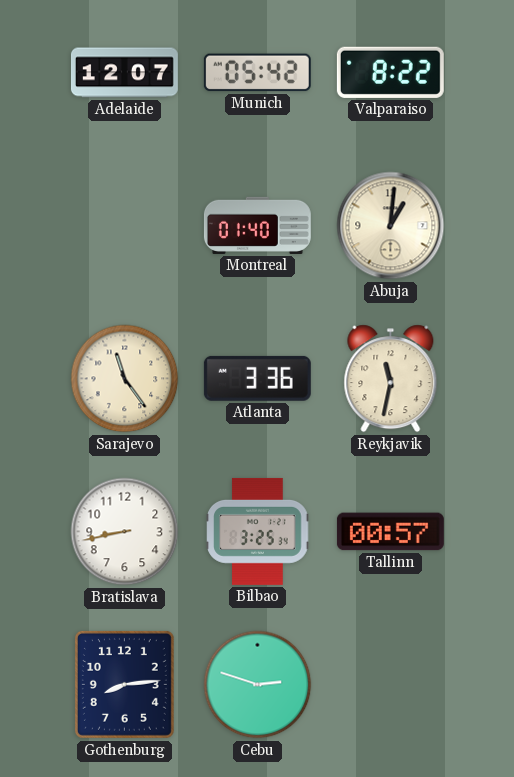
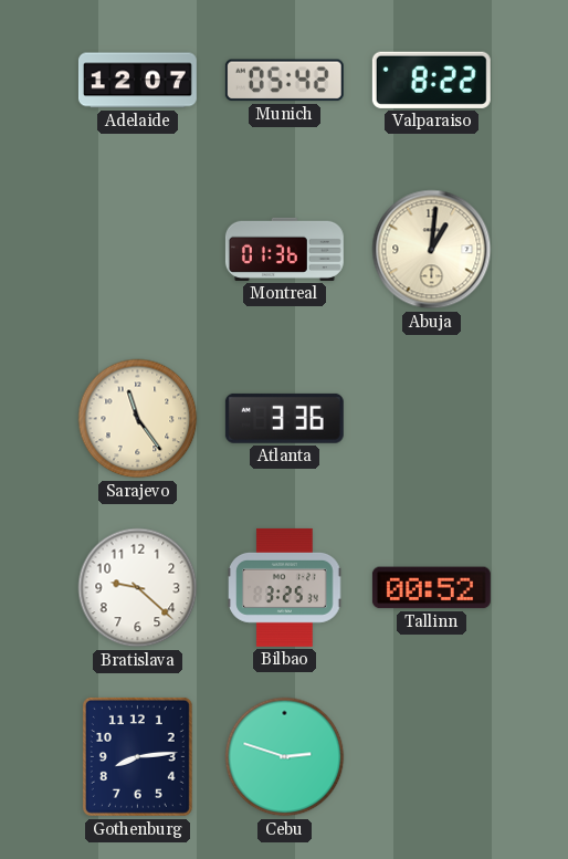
Montreal: 01:40 -> 01:36 (284, 249)
Reykjavik: 11:32 -> none (391, 379)
Bratislava: 8:43 -> 9:22 (138, 588)
Tallinn: 00:57 -> 00:52 (431, 588)
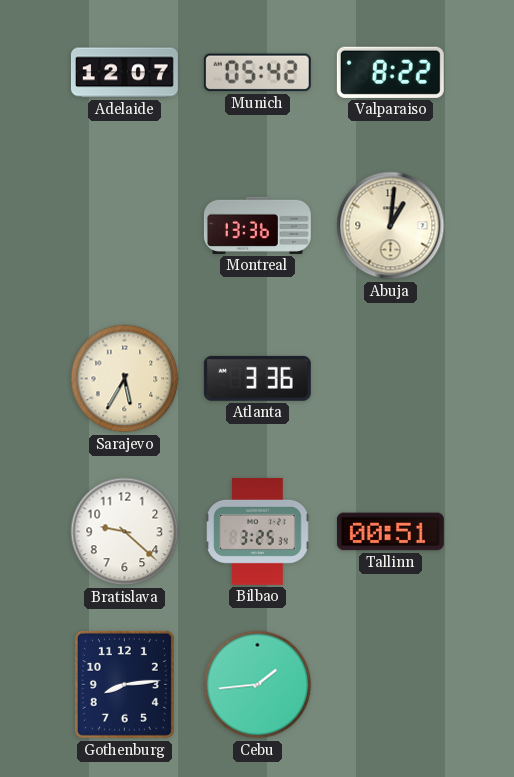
Montreal: 01:36 -> 13:36 (257, 225)
Sarajevo: 11:24 -> 5:35 (125, 379)
Tallinn: 00:52 -> 00:51 (390, 532)
Cebu: 2:48 -> 1:44 (258, 685)
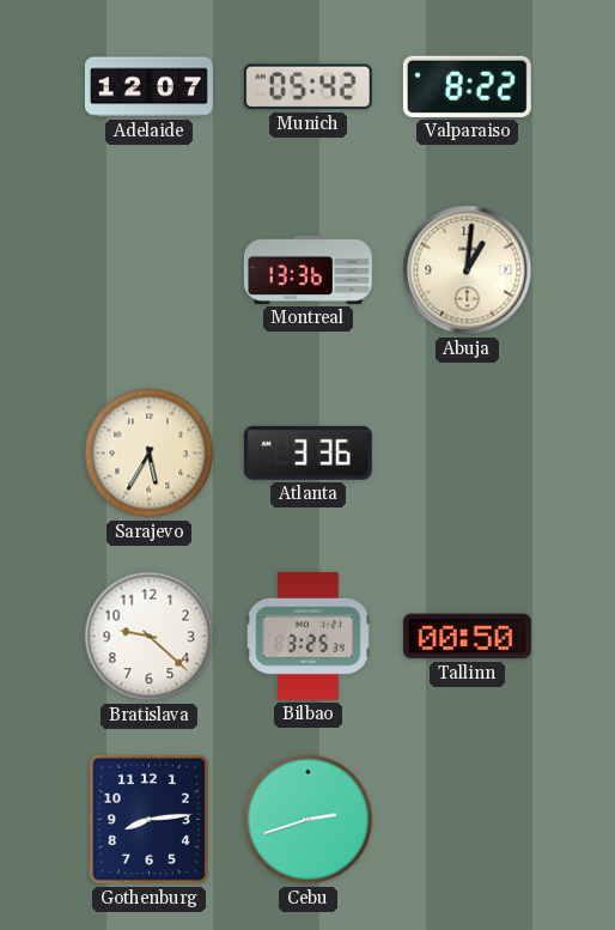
Tallinn: 00:51 -> 00:50 (467, 637)
Cebu: 1:44 -> 2:42 (309, 820)
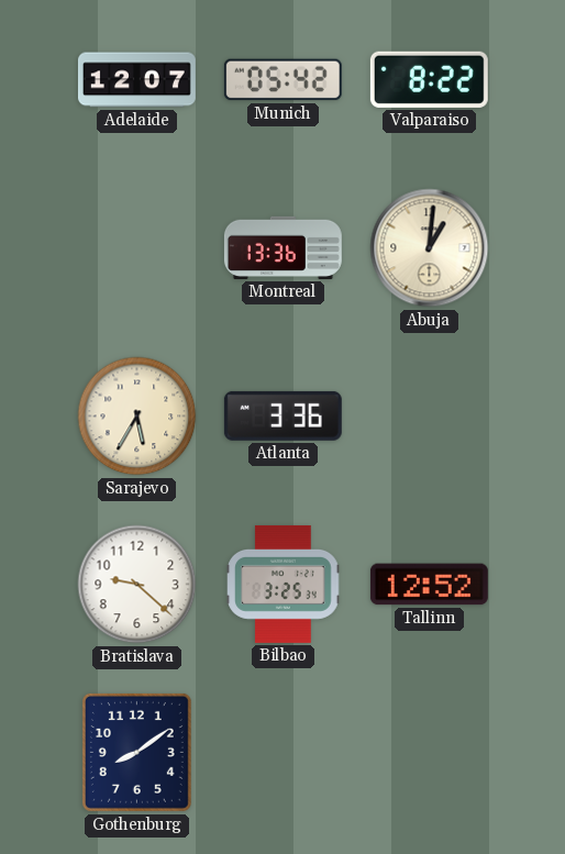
Tallinn: 00:50 -> 12:52 (429, 585)
Gothenburg: 8:14 -> 8:09 (136, 752)
Cebu: 2:42 -> none (309, 820)
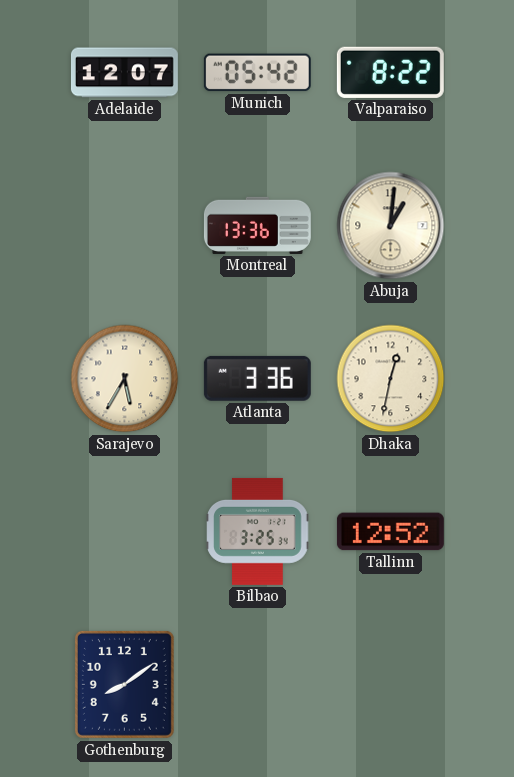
Dhaka: none -> 12:32 (391, 379)
Bratislava: 9:22 -> none (137, 585)
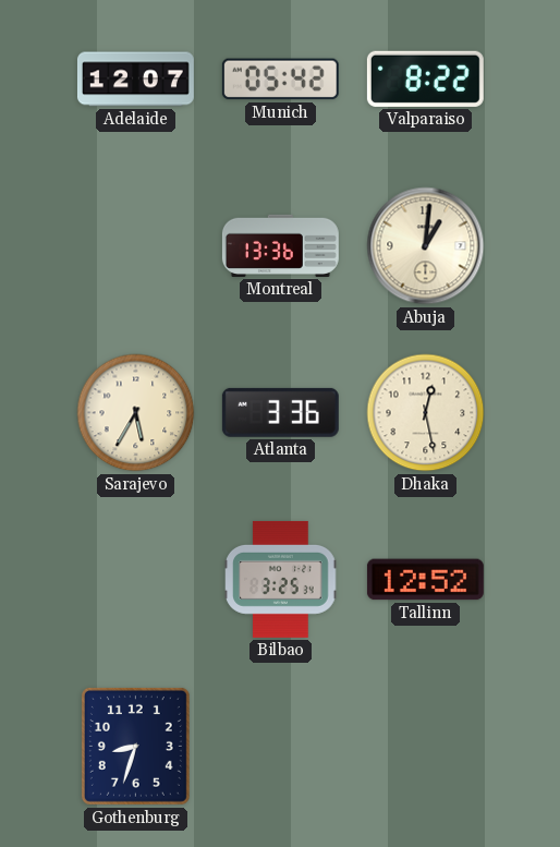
Dhaka: 12:32 -> 12:28 (426, 413)
Gothenburg: 8:09 -> 8:33 (135, 746)
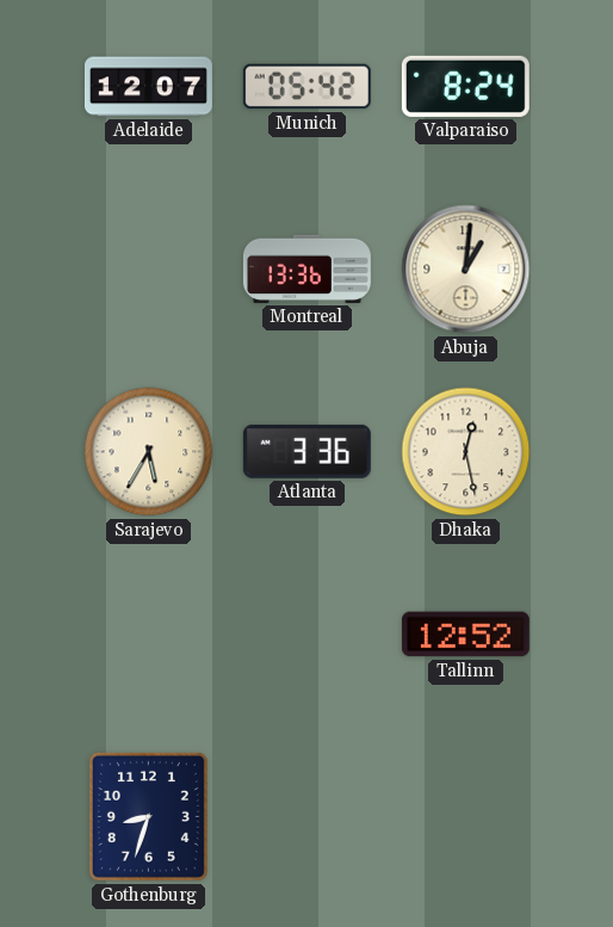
Valparaiso: 8:22 -> 8:24 (465, 86)
Bilbao: 3:25 -> none (281, 579)
